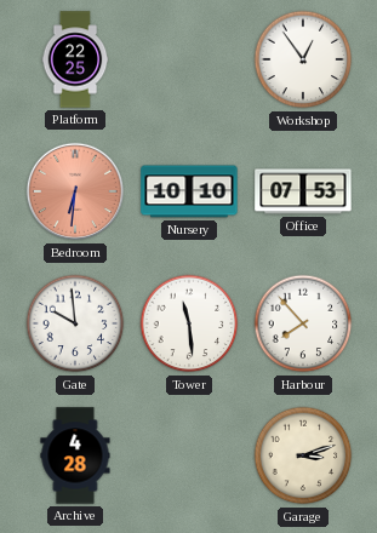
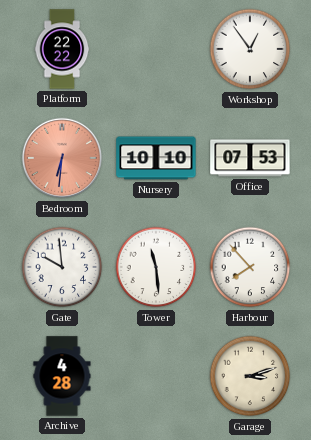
Platform: 22:25 -> 22:22 (62, 49)
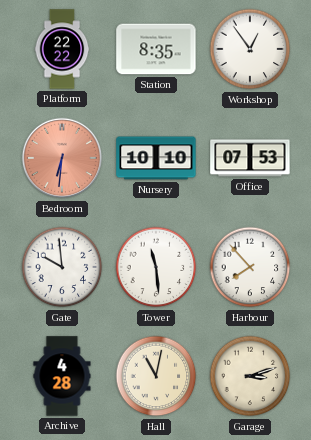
Station: none -> 8:35 (156, 49)
Hall: none -> 11:02 (156, 376)
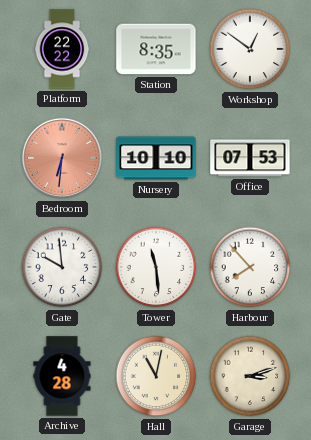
Workshop: 12:54 -> 12:51 (250, 49)
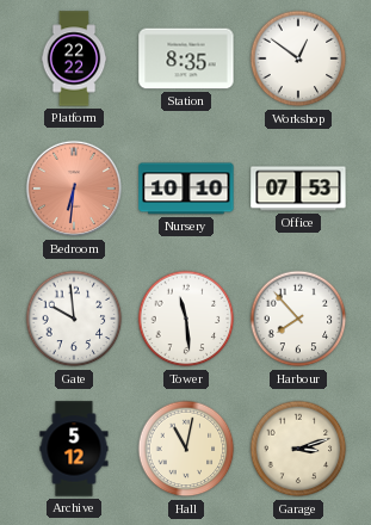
Archive: 4:28 -> 5:12 (74, 449)
